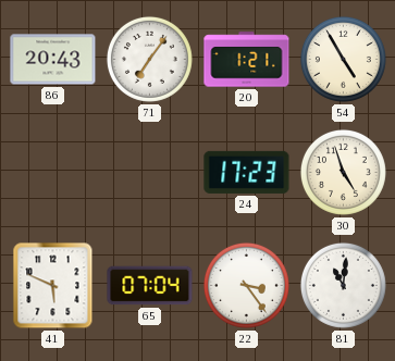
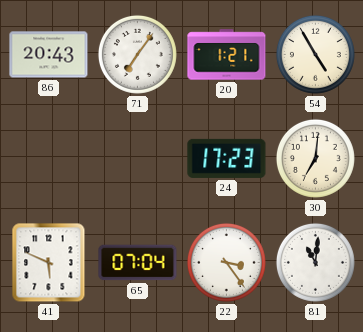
30: 4:57 -> 7:01 (315, 158)
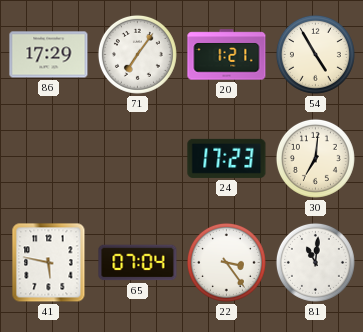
86: 20:43 -> 17:29 (49, 55)
41: 5:49 -> 5:47 (49, 263)
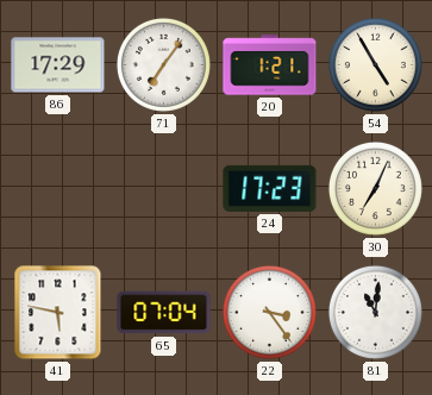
30: 7:01 -> 7:04 (375, 188)
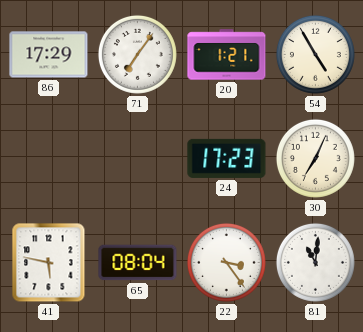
65: 07:04 -> 08:04 (138, 263)
